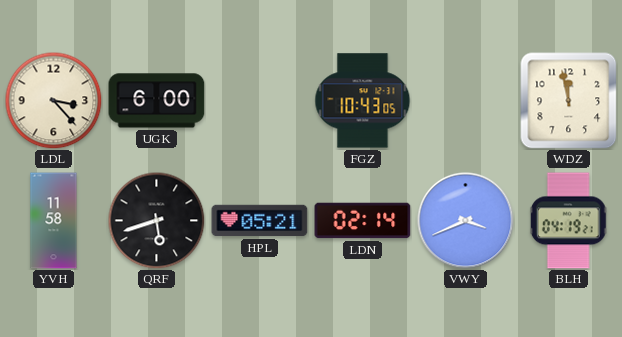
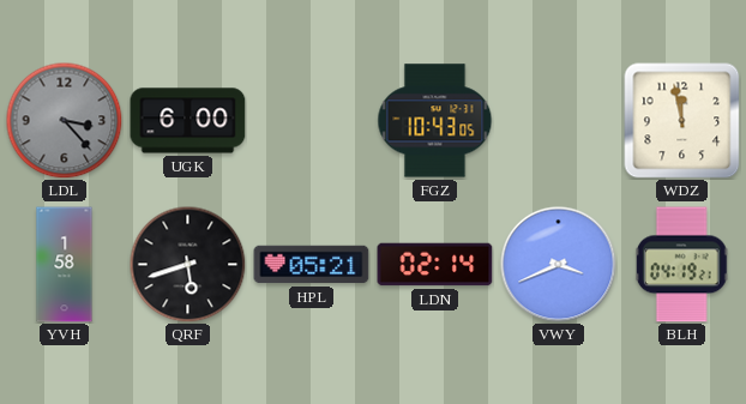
LDL dial: cream -> grey (64, 120)
YVH: 11:58 -> 1:58 (65, 265)
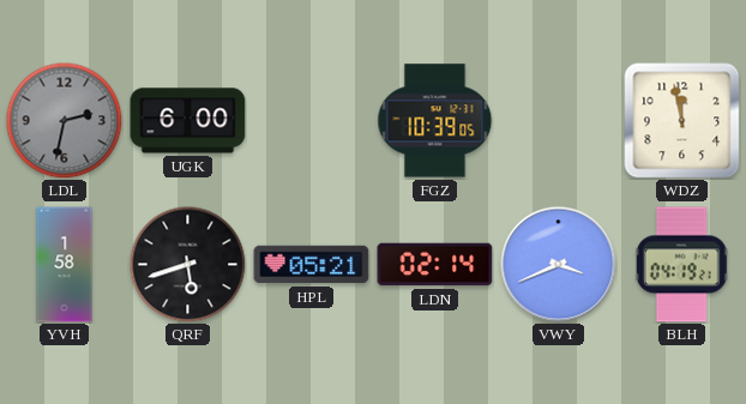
LDL: 3:23 -> 2:32 (64, 120)
FGZ: 10:43 -> 10:39 (435, 121)
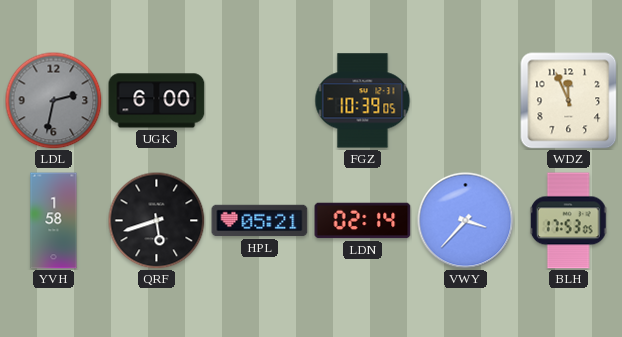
WDZ: 11:58 -> 11:56 (569, 101)
VWY: 3:41 -> 3:37 (466, 221)
BLH: 04:19 -> 17:53 (568, 221)
